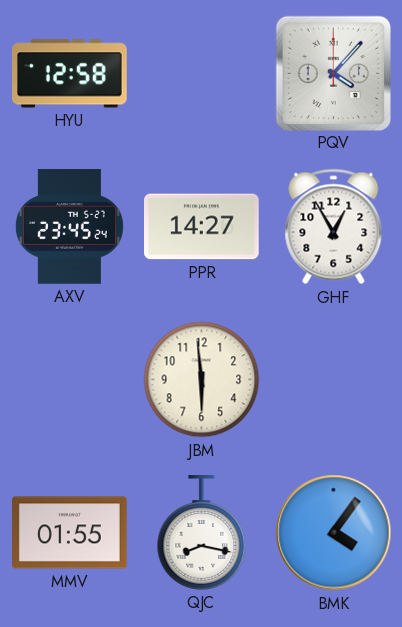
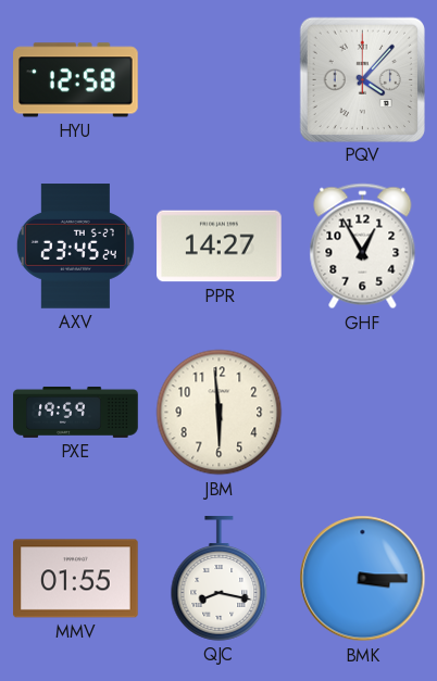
PXE: none -> 19:59 (76, 412)
BMK: 4:06 -> 3:15 (363, 579)
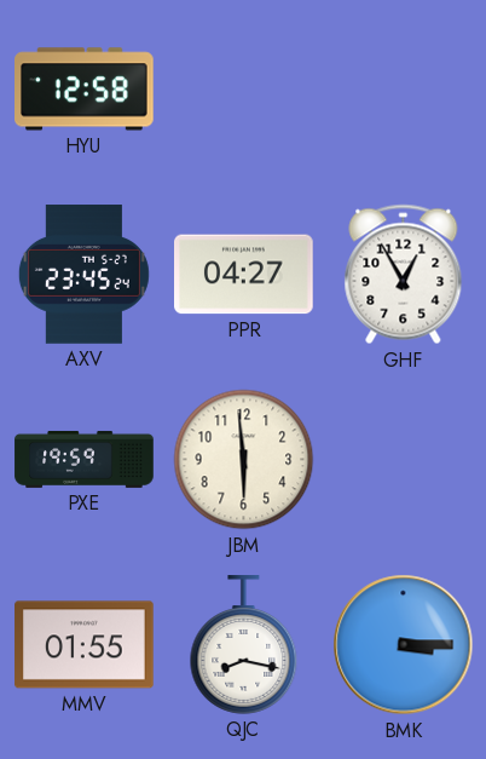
PQV: 4:07 -> none (362, 79)
PPR: 14:27 -> 04:27 (244, 275)
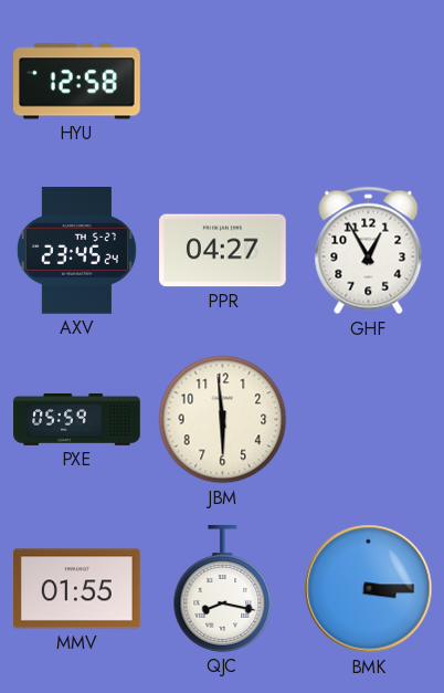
PXE: 19:59 -> 05:59 (77, 419)
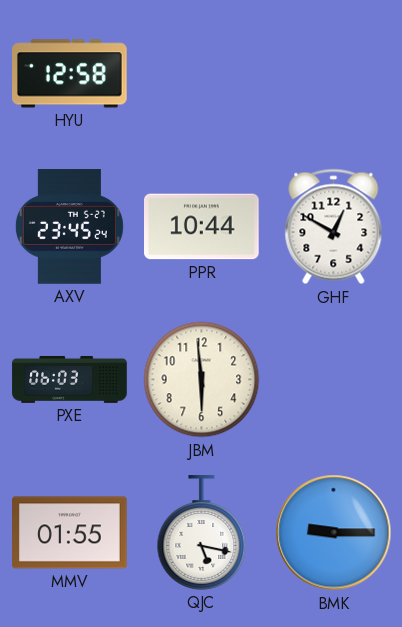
PPR: 04:27 -> 10:44 (202, 227)
GHF: 12:55 -> 12:50 (334, 227)
PXE: 05:59 -> 06:03 (70, 379)
QJC: 8:17 -> 5:17 (202, 533)
BMK: 3:15 -> 9:15 (334, 533)
